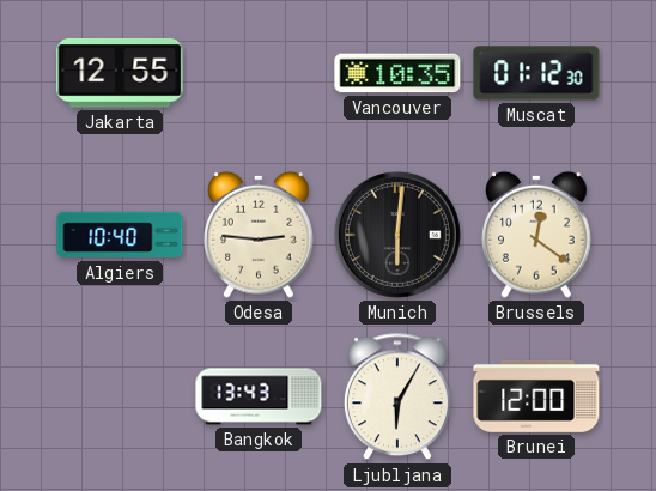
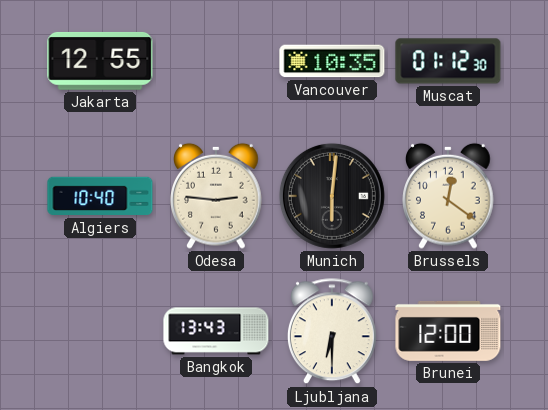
Ljubljana: 6:05 -> 6:30 (332, 332)
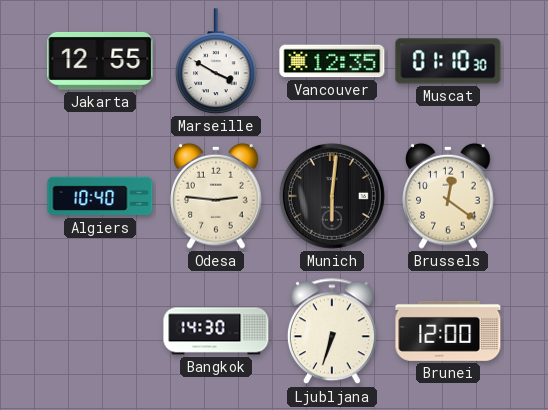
Marseille: none -> 3:50 (216, 61)
Vancouver: 10:35 -> 12:35 (332, 61)
Muscat: 01:12 -> 01:10 (448, 61)
Bangkok: 13:43 -> 14:30 (216, 331)
Ljubljana: 6:30 -> 6:33 (332, 332)
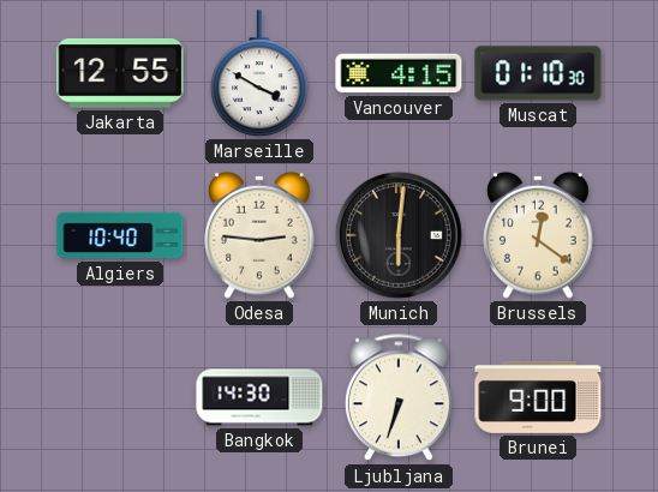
Vancouver: 12:35 -> 4:15 (399, 73)
Brunei: 12:00 -> 9:00 (538, 397)
